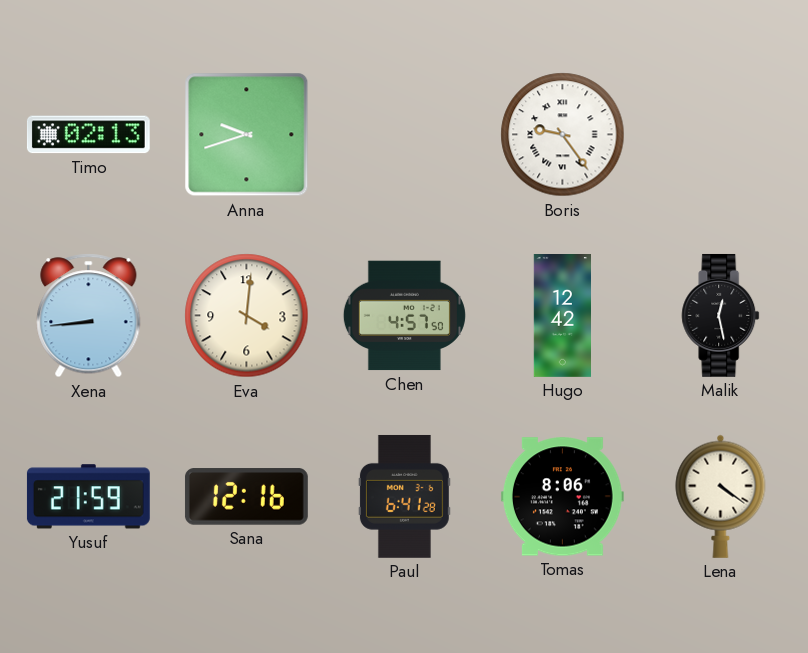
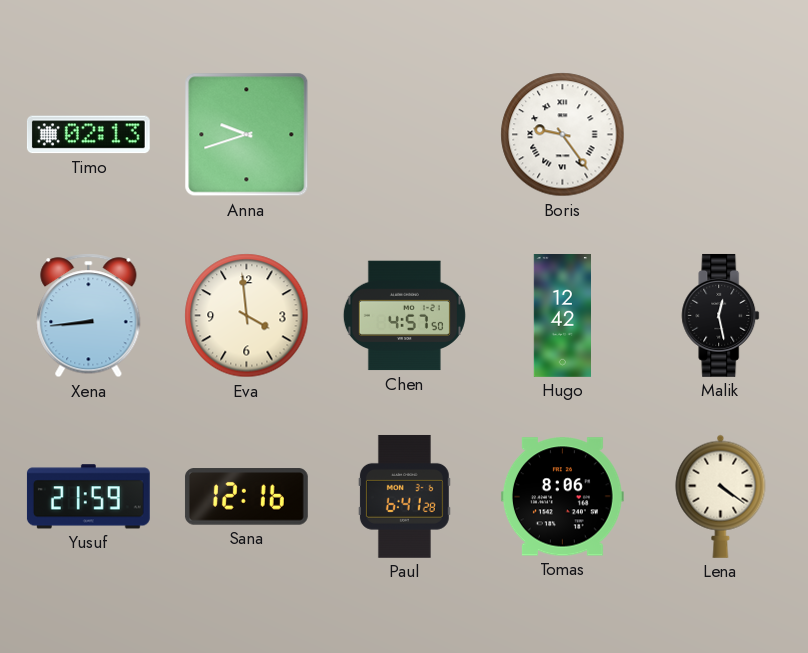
Eva: 4:01 -> 3:59 (247, 316)
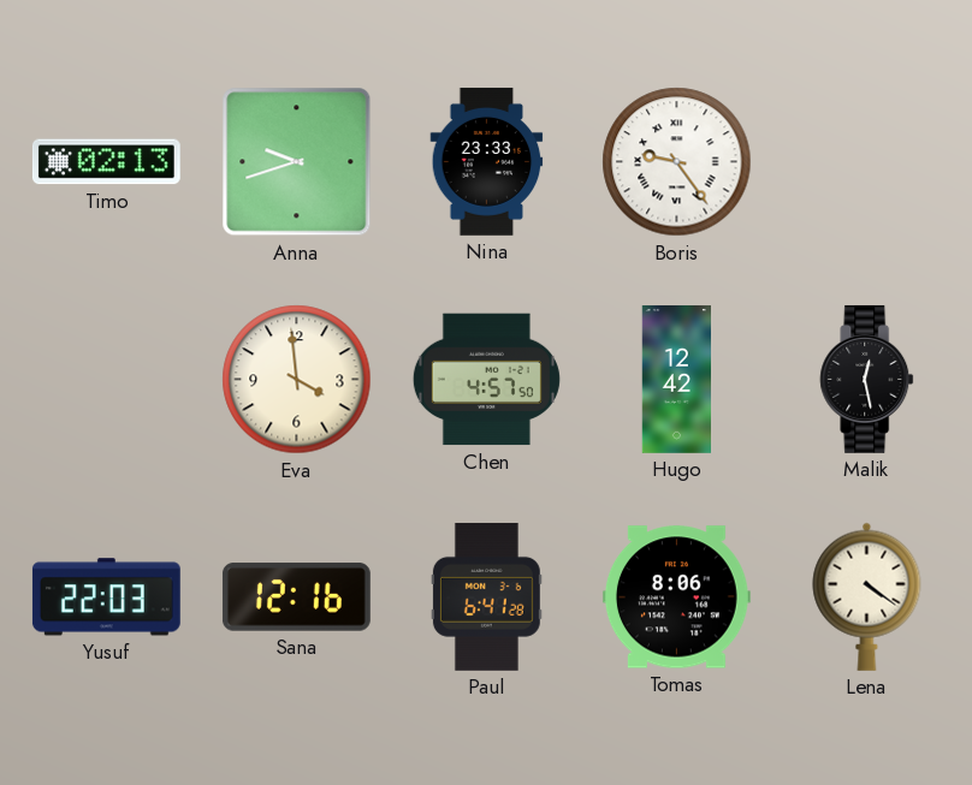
Nina: none -> 23:33 (487, 161)
Xena: 8:44 -> none (89, 316)
Yusuf: 21:59 -> 22:03 (106, 597)
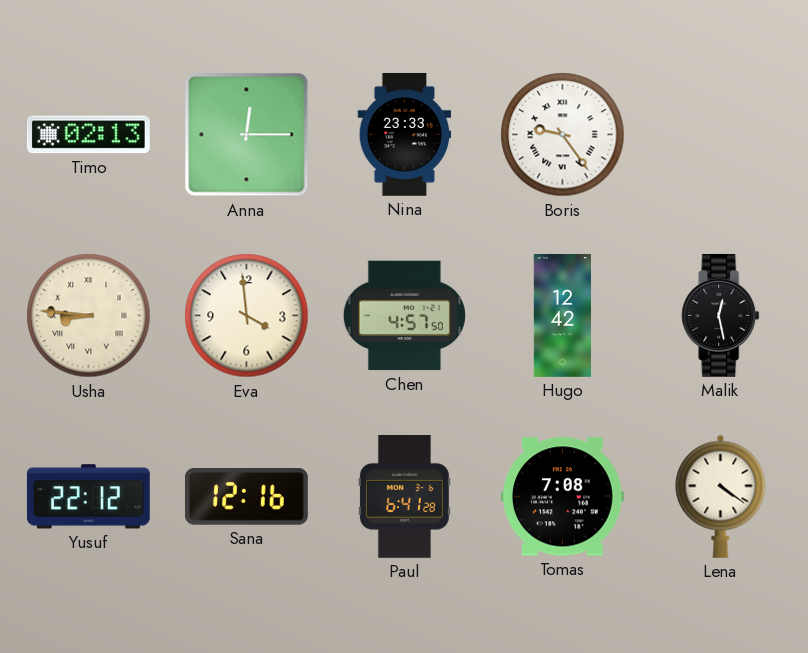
Anna: 9:42 -> 12:15 (247, 135)
Usha: none -> 8:46 (89, 316)
Yusuf: 22:03 -> 22:12 (88, 497)
Tomas: 8:06 -> 7:08 (562, 497)
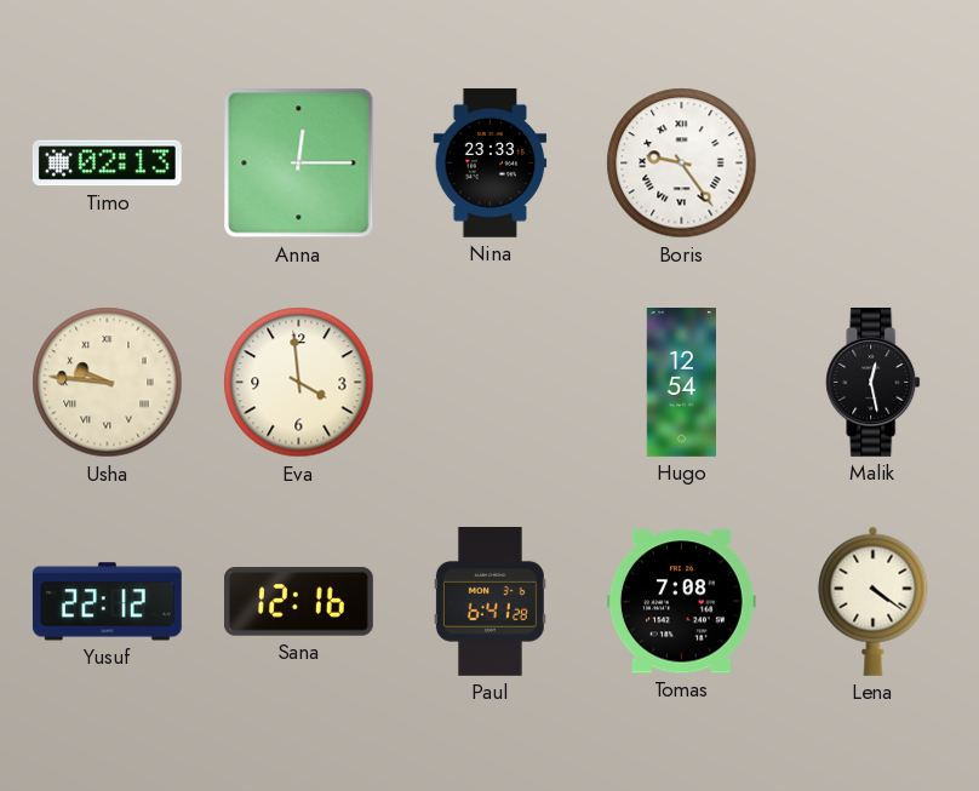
Usha: 8:46 -> 9:46 (108, 383)
Chen: 4:57 -> none (404, 316)
Hugo: 12:42 -> 12:54 (682, 383)
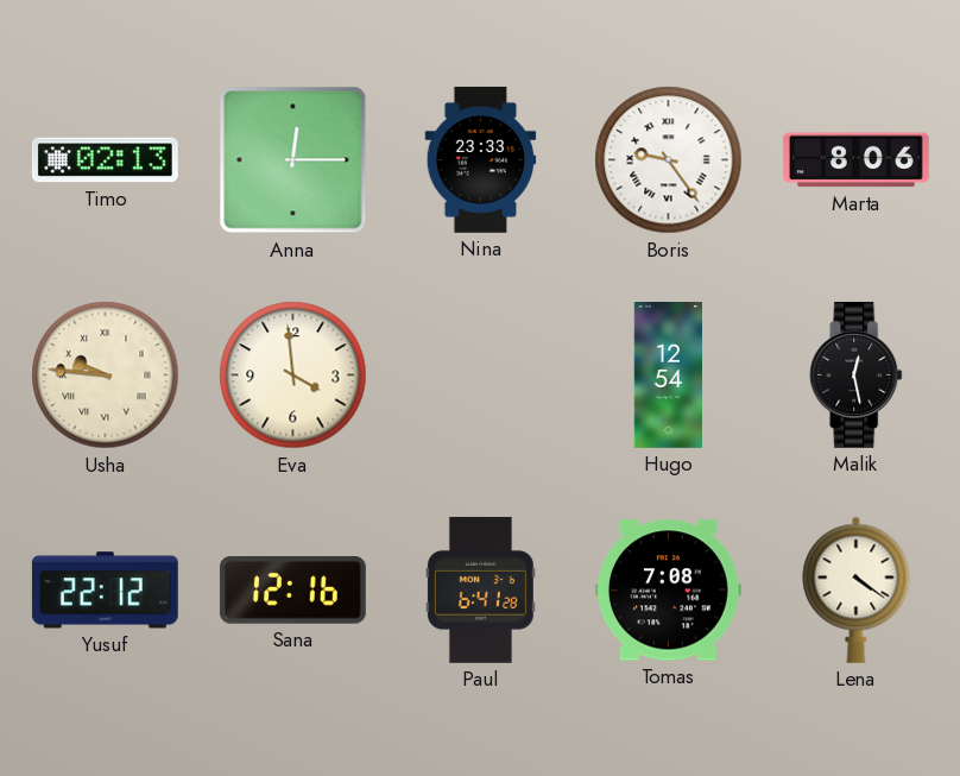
Marta: none -> 8:06 (855, 160)
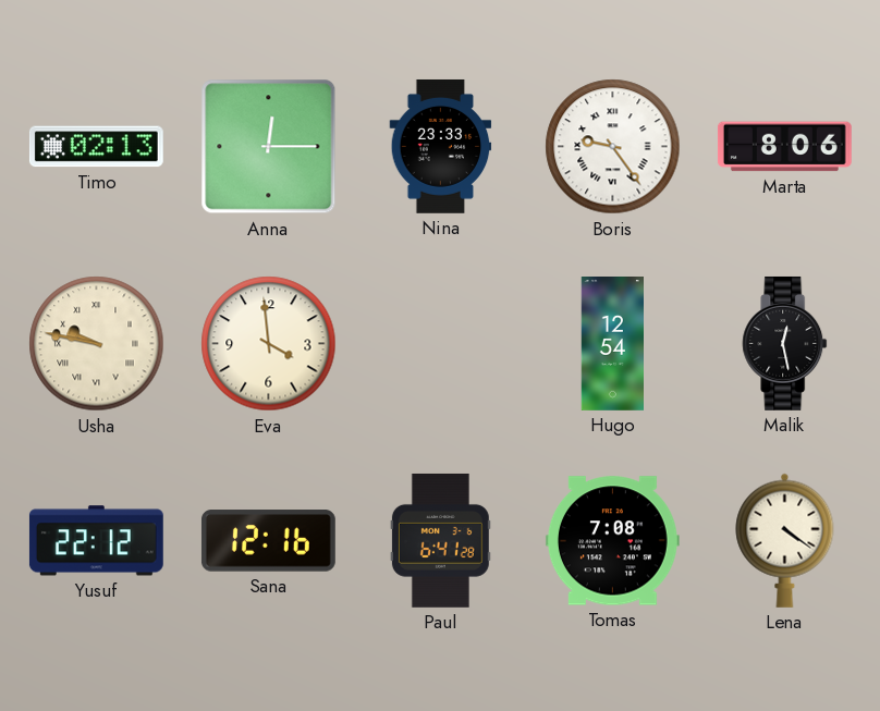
Usha: 9:46 -> 9:47 (97, 344)
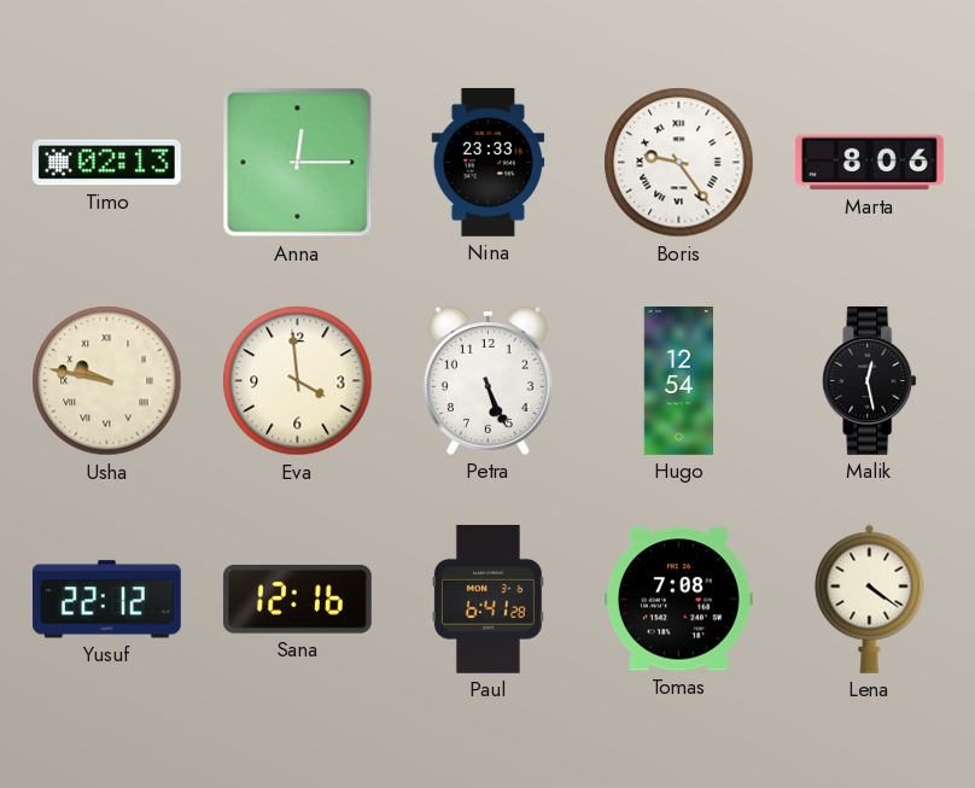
Petra: none -> 5:26 (488, 380)
